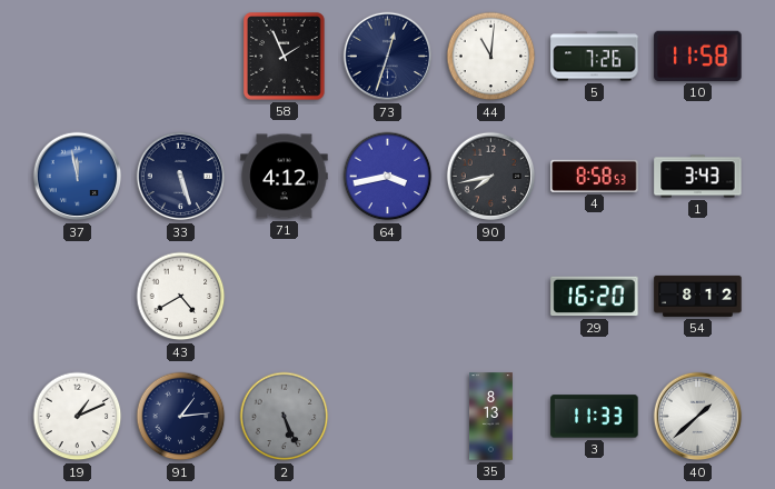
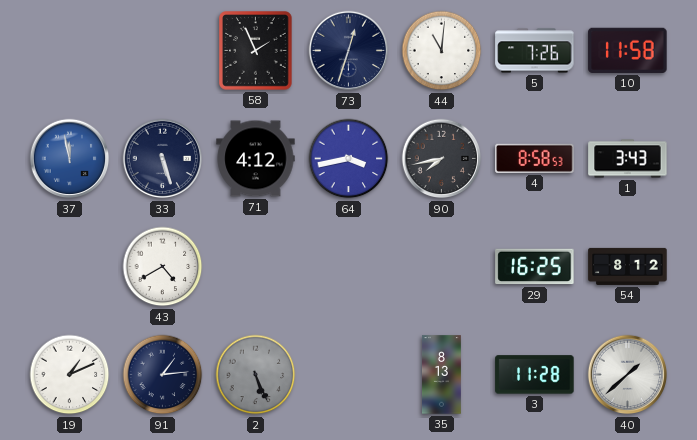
29: 16:20 -> 16:25 (535, 267)
3: 11:33 -> 11:28 (535, 375)
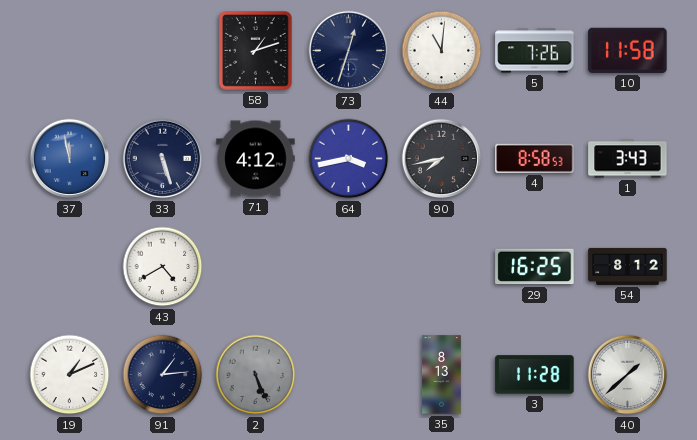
58: 1:56 -> 1:12 (256, 51)
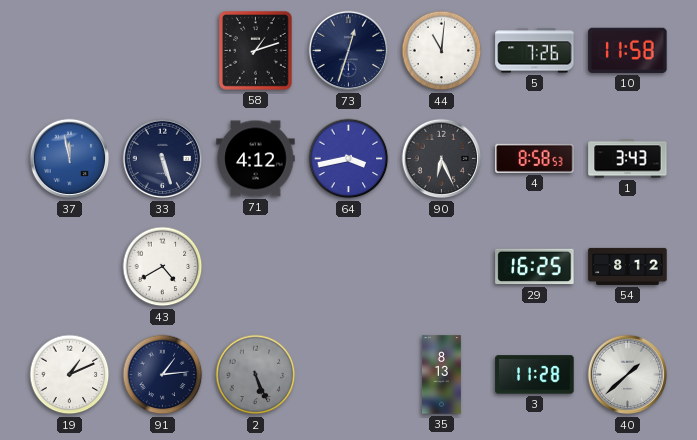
90: 7:43 -> 6:26 (442, 159)
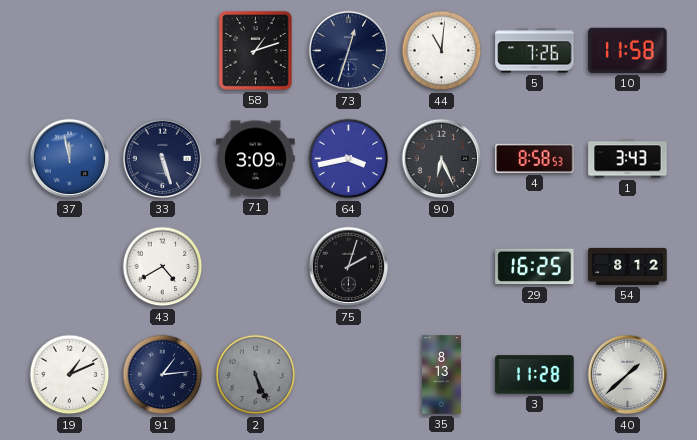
71: 4:12 -> 3:09 (256, 159)
75: none -> 2:03 (349, 267)
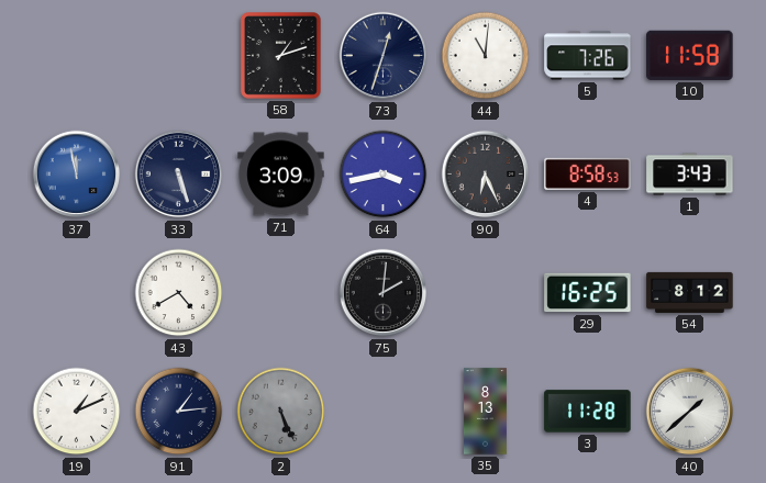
75: 2:03 -> 2:01 (384, 293)
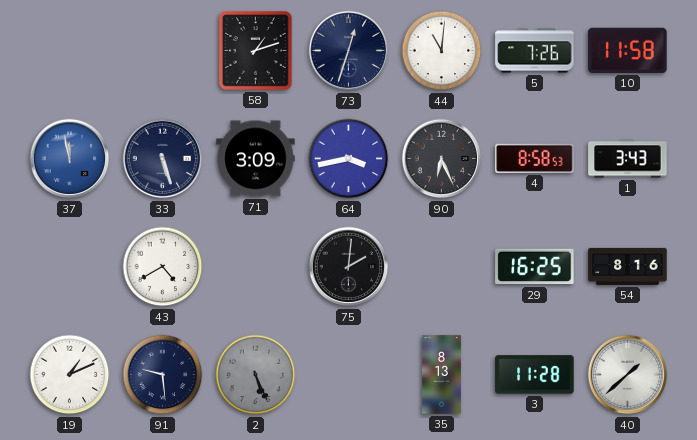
54: 8:12 -> 8:16 (628, 266)
91: 1:14 -> 9:29 (163, 375)
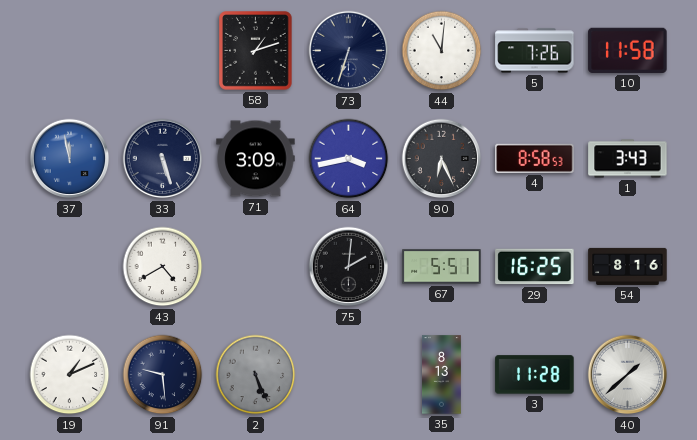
73: 12:33 -> 6:33 (349, 51)
67: none -> 5:51 (442, 267)
